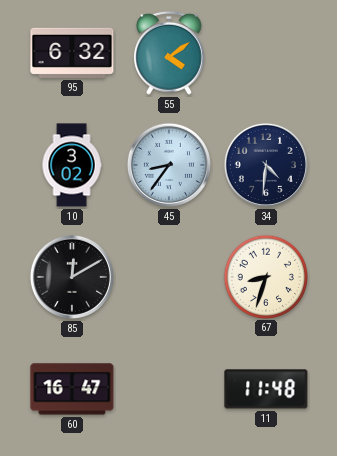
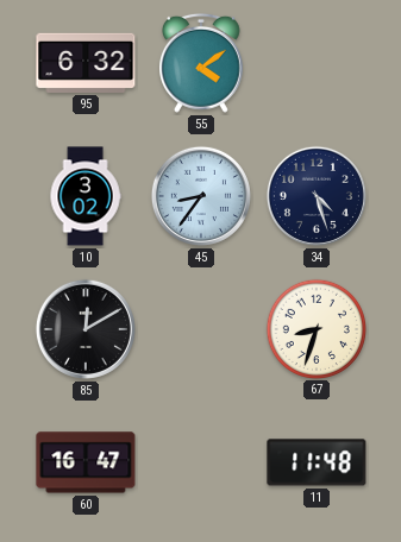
34: 4:31 -> 4:27 (317, 196)
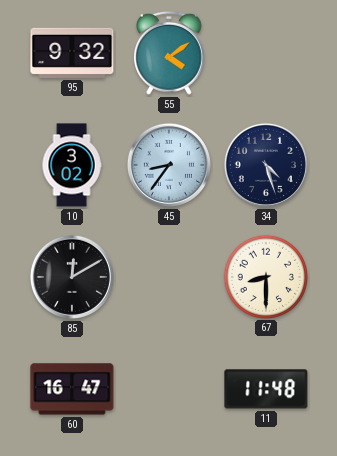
95: 6:32 -> 9:32 (72, 53)
67: 8:33 -> 8:30 (265, 276)
